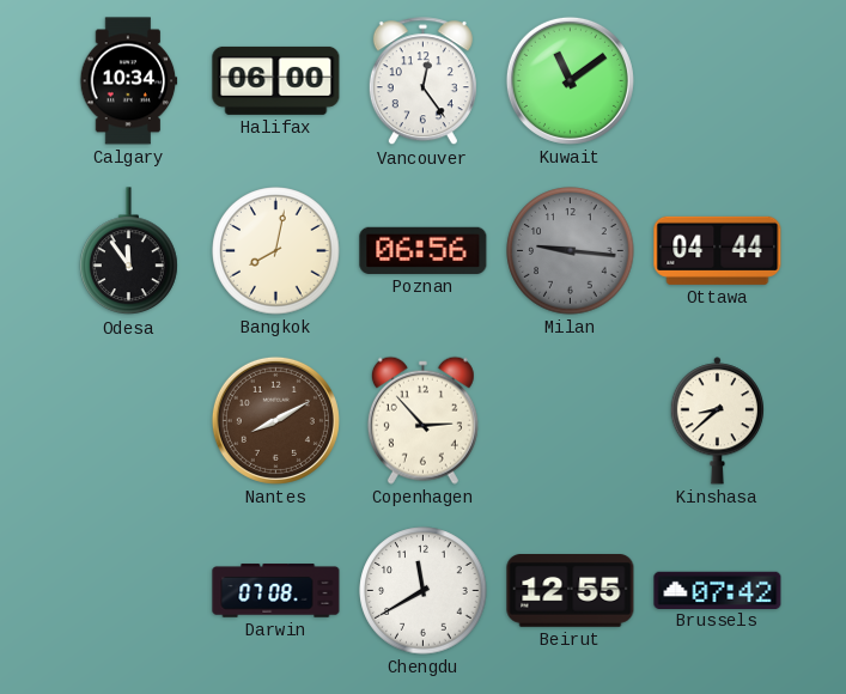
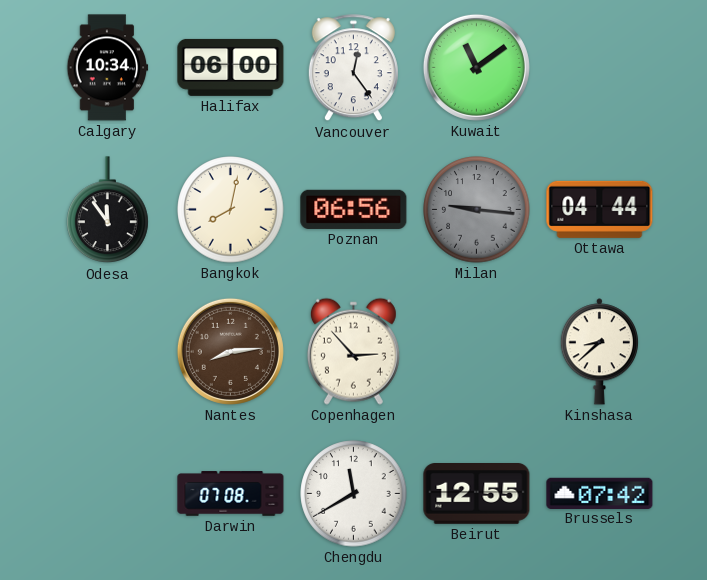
Nantes: 8:10 -> 8:14 (230, 351)
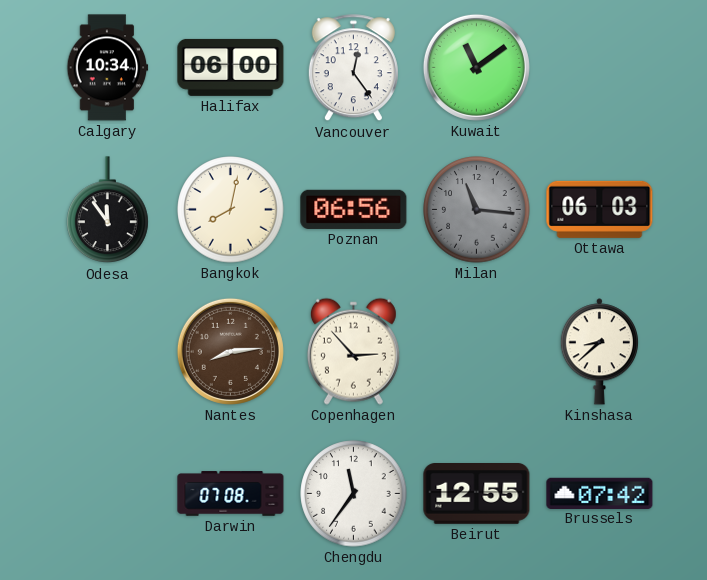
Milan: 9:16 -> 11:16 (477, 210)
Ottawa: 04:44 -> 06:03 (600, 209)
Chengdu: 11:40 -> 11:36 (354, 494)
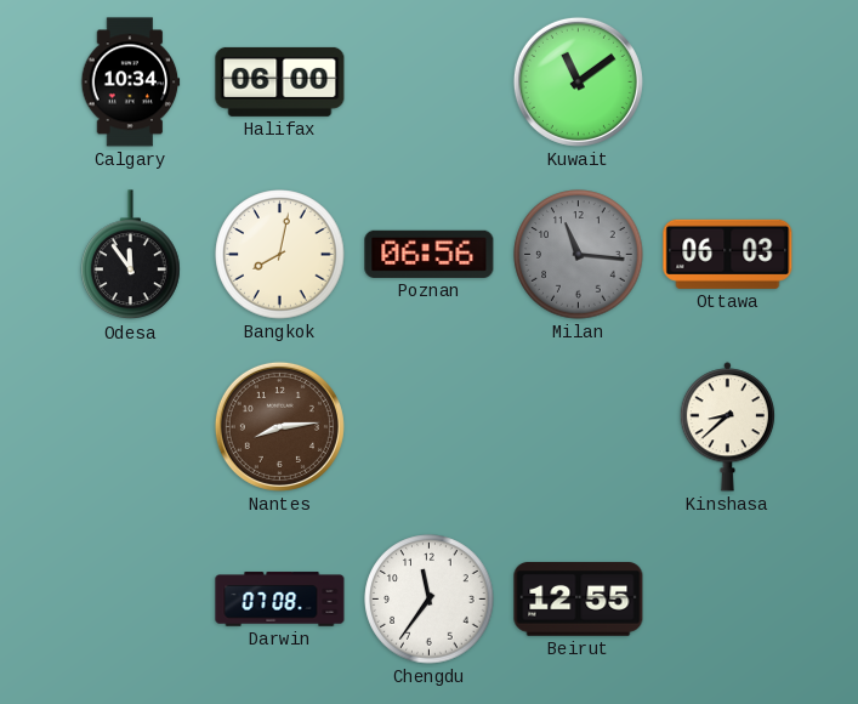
Vancouver: 12:24 -> none (353, 68)
Copenhagen: 2:53 -> none (353, 351)
Brussels: 07:42 -> none (600, 493)
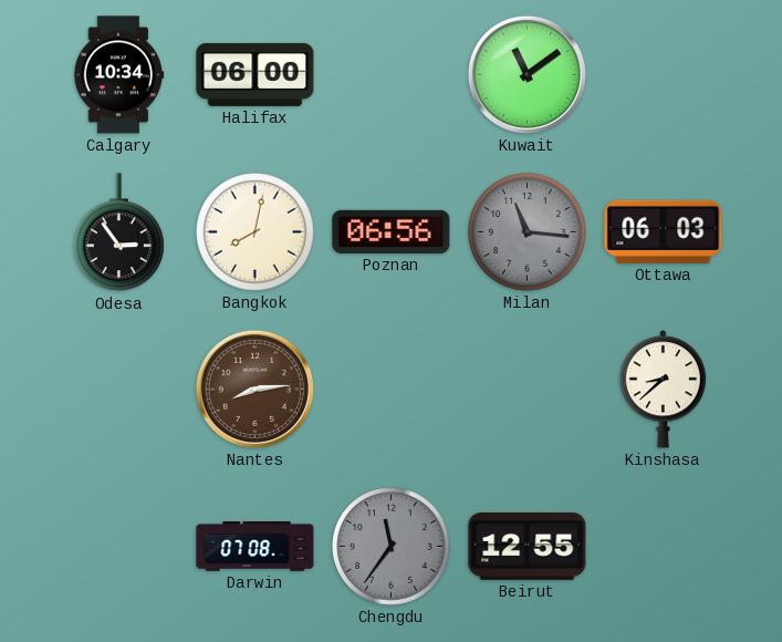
Odesa: 11:54 -> 2:54 (119, 232)
Chengdu dial: white -> grey (392, 547)
